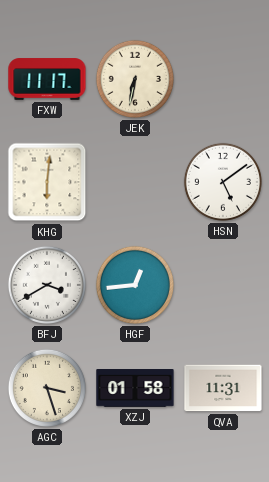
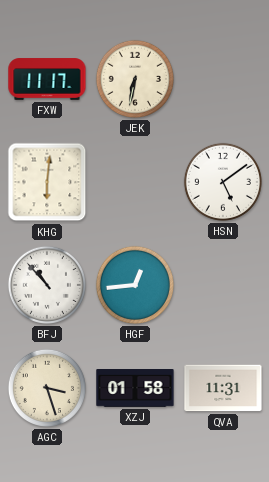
BFJ: 3:40 -> 10:53 (47, 285)
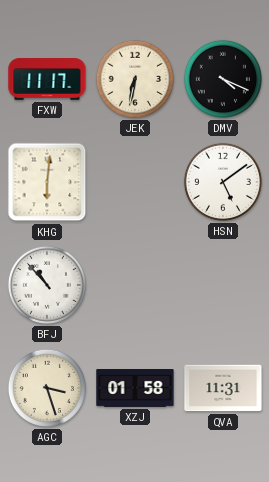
DMV: none -> 4:19 (223, 79)
HGF: 12:44 -> none (135, 285)
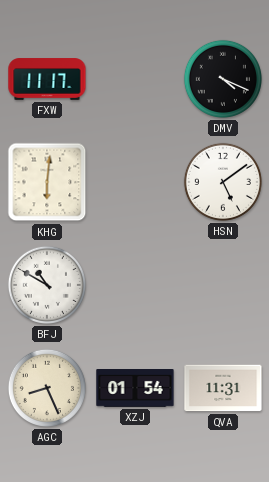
JEK: 6:32 -> none (135, 79)
BFJ: 10:53 -> 10:50 (47, 285)
AGC: 3:27 -> 8:26 (47, 388)
XZJ: 01:58 -> 01:54 (135, 389)
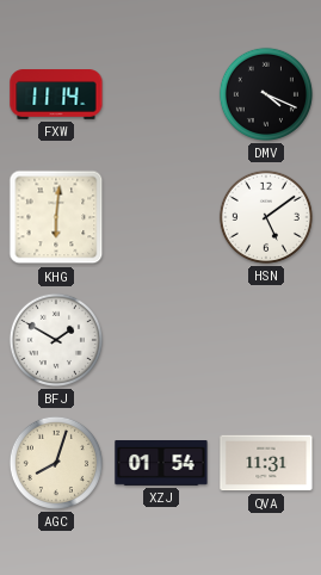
FXW: 11:17 -> 11:14 (56, 94)
BFJ: 10:50 -> 1:50 (56, 340)
AGC: 8:26 -> 8:03 (56, 463)
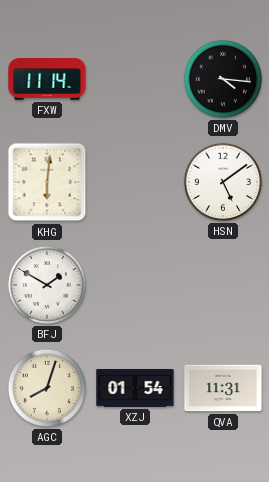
DMV: 4:19 -> 4:16 (223, 79)
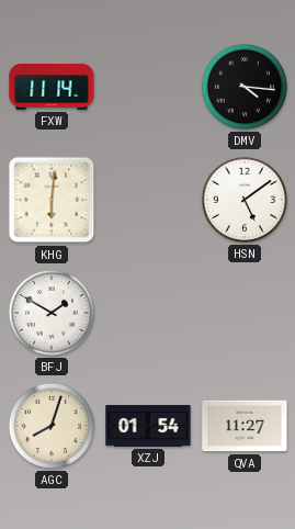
QVA: 11:31 -> 11:27 (245, 426)
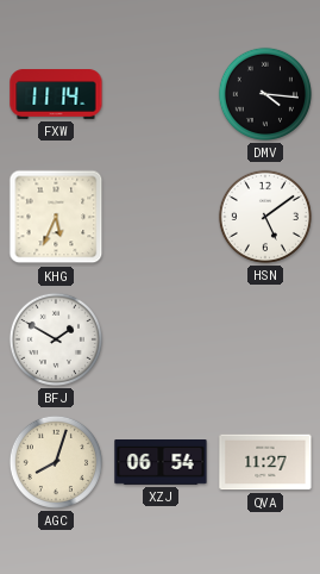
KHG: 6:01 -> 5:34 (56, 217)
XZJ: 01:54 -> 06:54 (161, 463)
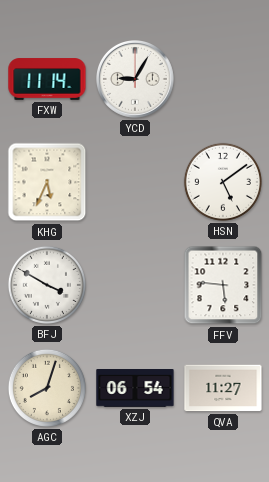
YCD: none -> 9:05 (136, 80)
DMV: 4:16 -> none (265, 94)
BFJ: 1:50 -> 3:50 (47, 285)
FFV: none -> 5:46 (223, 285)
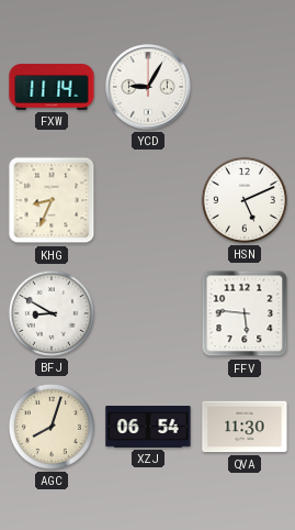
KHG: 5:34 -> 8:34 (52, 200)
HSN: 5:09 -> 5:11 (245, 200)
BFJ: 3:50 -> 8:50 (52, 313)
QVA: 11:27 -> 11:30 (245, 427)
